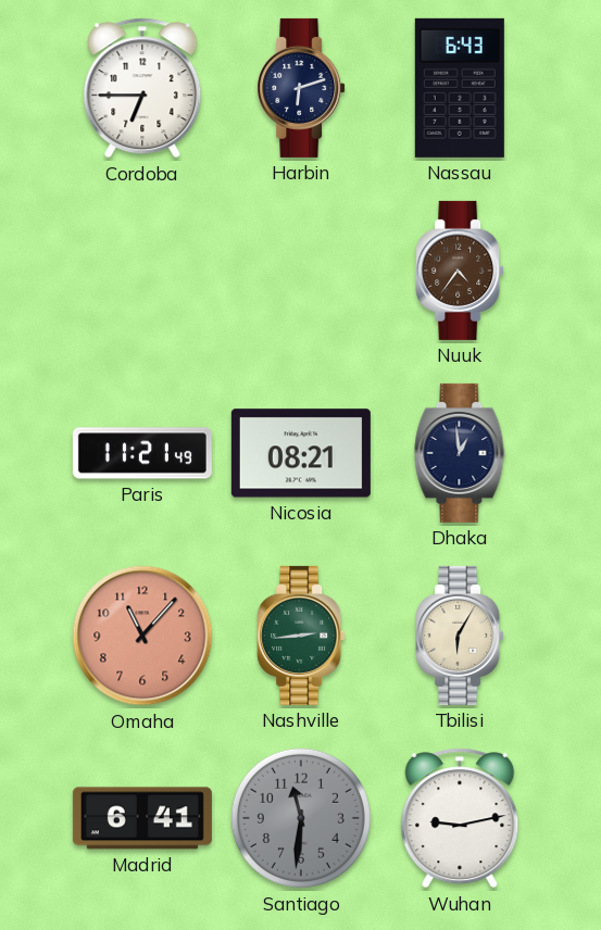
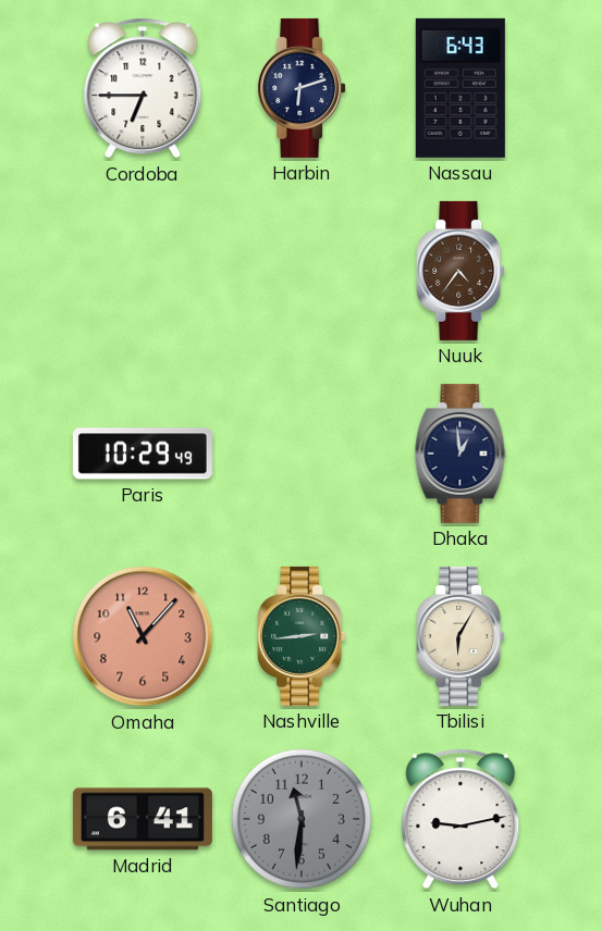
Paris: 11:21 -> 10:29 (143, 454)
Nicosia: 08:21 -> none (301, 453)
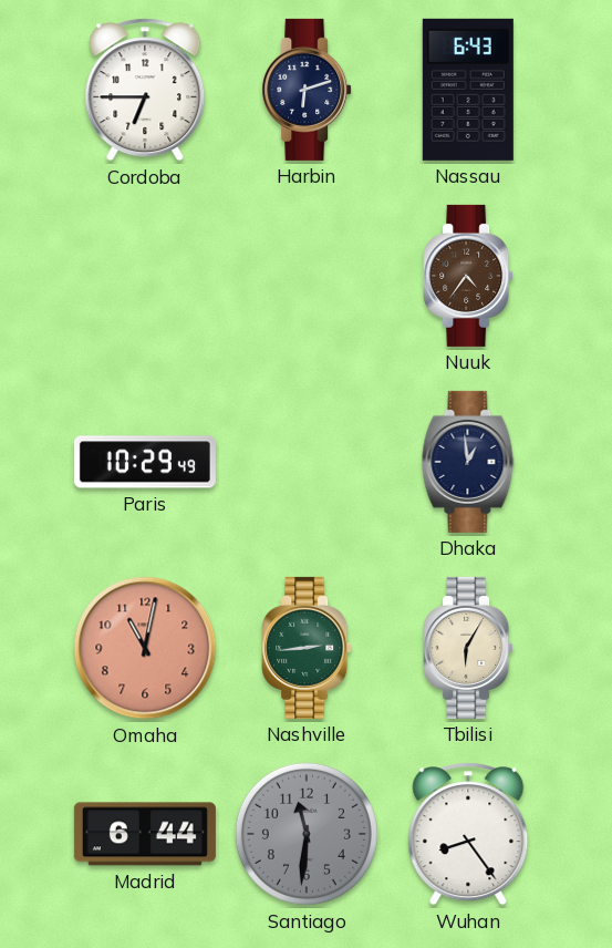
Omaha: 11:07 -> 11:02 (145, 648)
Madrid: 6:41 -> 6:44 (145, 834)
Wuhan: 9:13 -> 8:24 (468, 834)
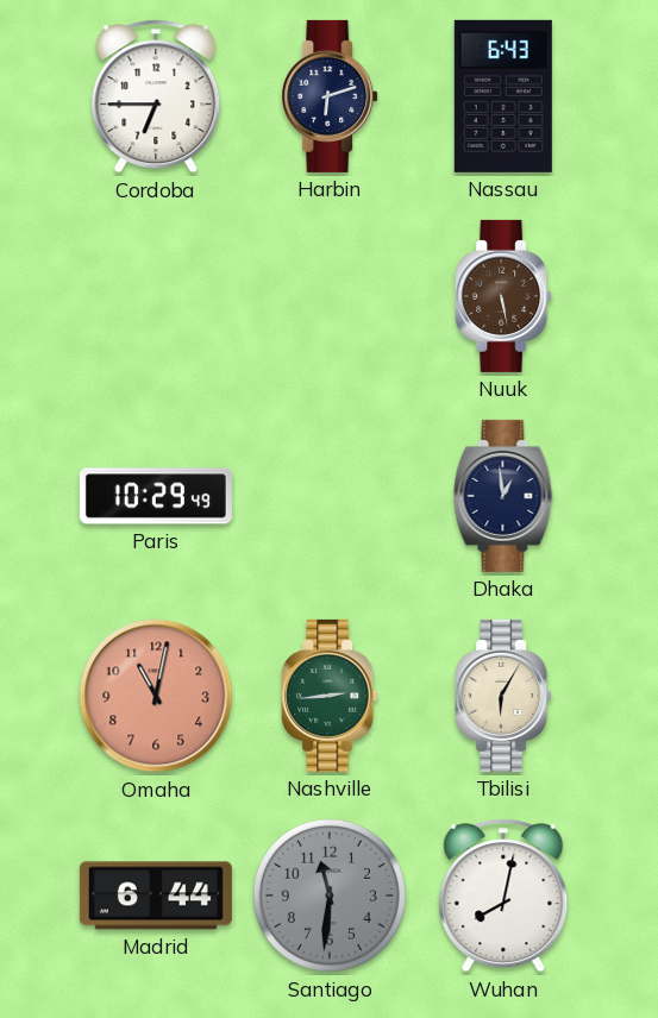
Nuuk: 4:36 -> 5:28 (503, 296)
Wuhan: 8:24 -> 8:02 (503, 896)
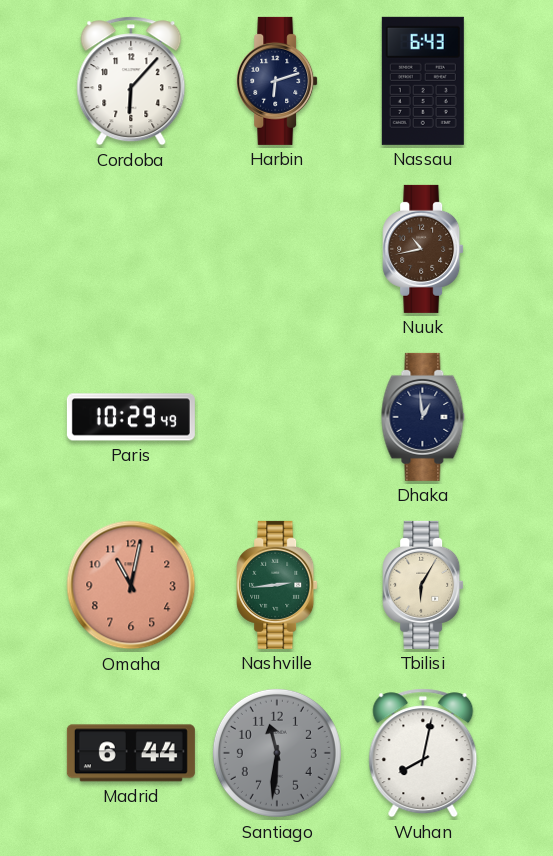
Cordoba: 6:45 -> 6:07 (131, 81)
Nuuk: 5:28 -> 10:43 (423, 249)
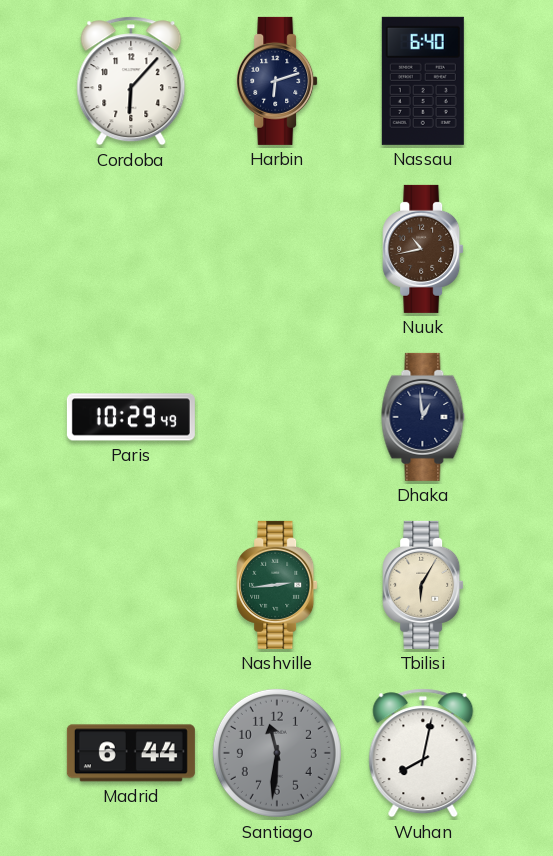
Nassau: 6:43 -> 6:40 (423, 81)
Omaha: 11:02 -> none (131, 585)
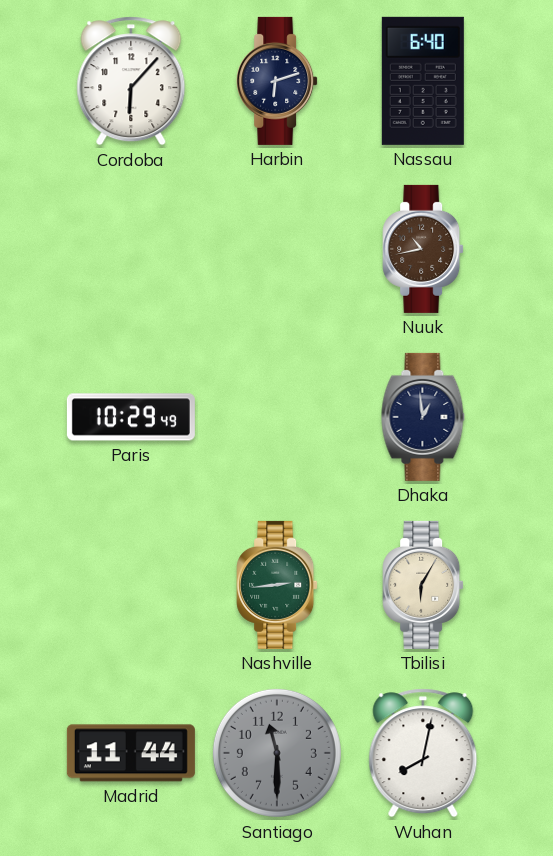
Madrid: 6:44 -> 11:44 (131, 753)
Santiago: 11:31 -> 11:30 (277, 753)
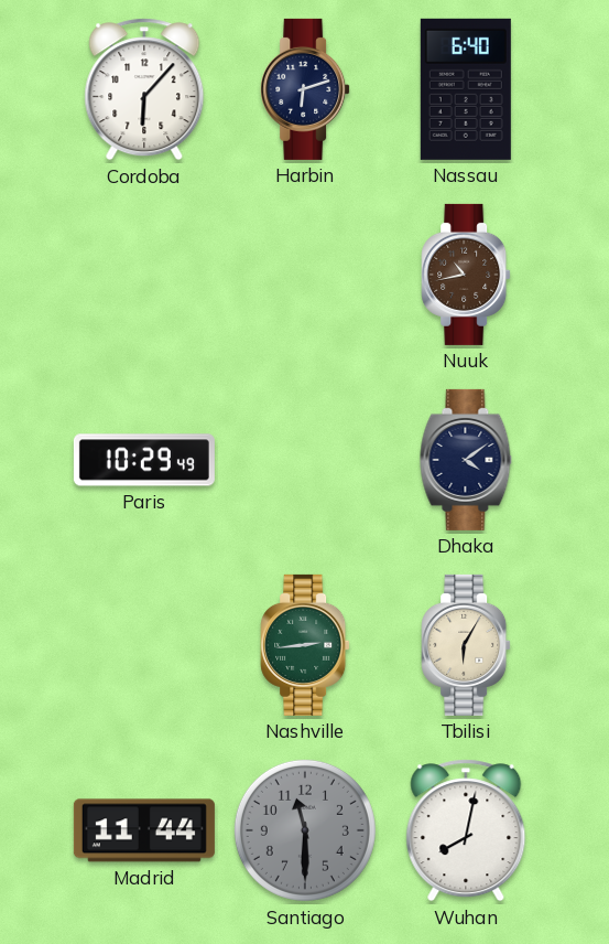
Dhaka: 12:59 -> 4:09 (466, 460)
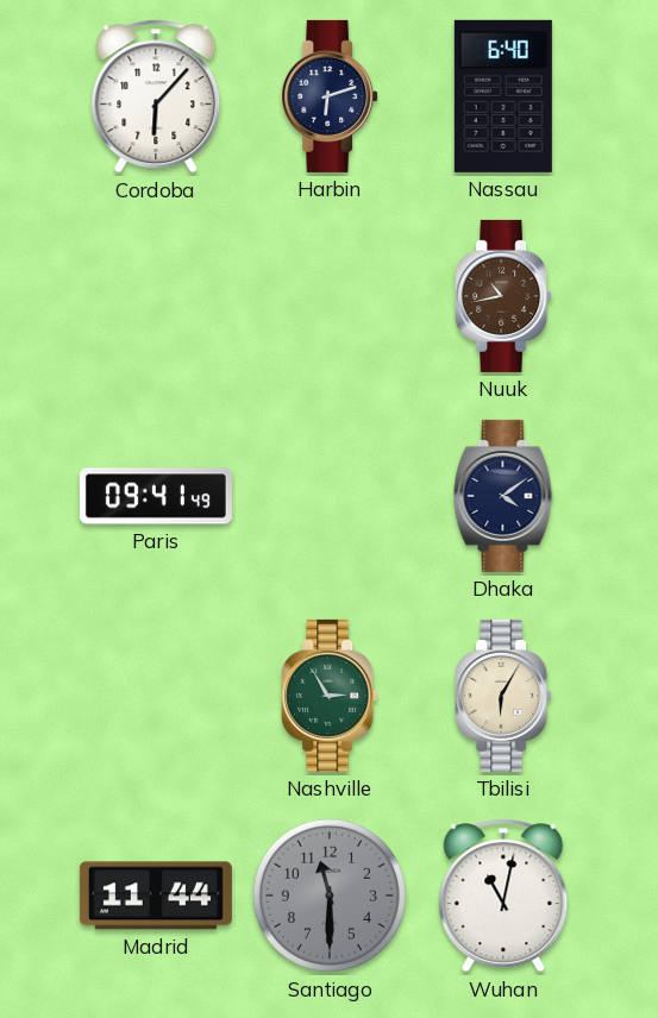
Paris: 10:29 -> 09:41 (156, 496)
Nashville: 2:44 -> 2:55 (330, 696)
Wuhan: 8:02 -> 11:02 (503, 896)
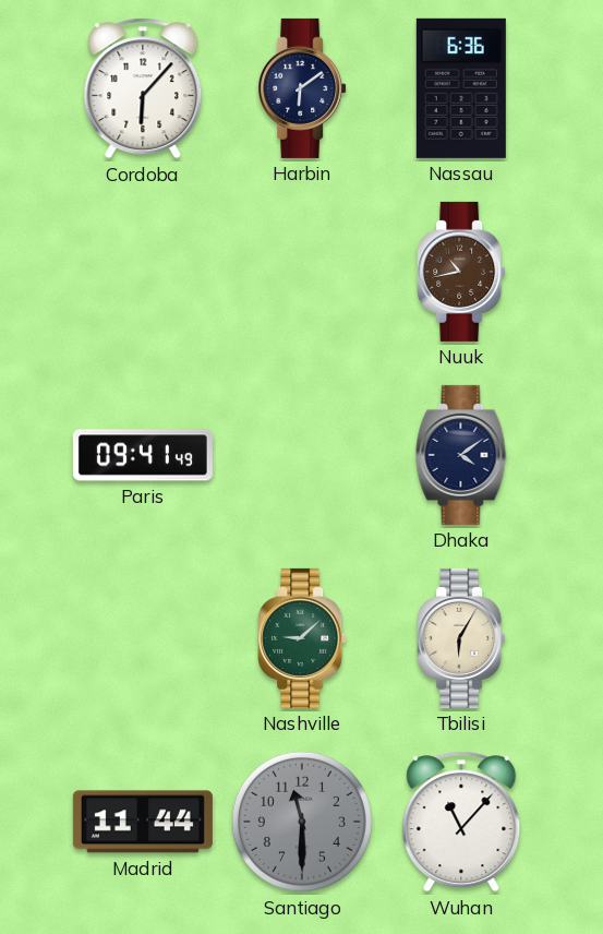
Harbin: 6:12 -> 6:09 (302, 88)
Nassau: 6:40 -> 6:36 (461, 88)
Nashville: 2:55 -> 9:08 (302, 638)
Wuhan: 11:02 -> 11:07 (461, 822)
